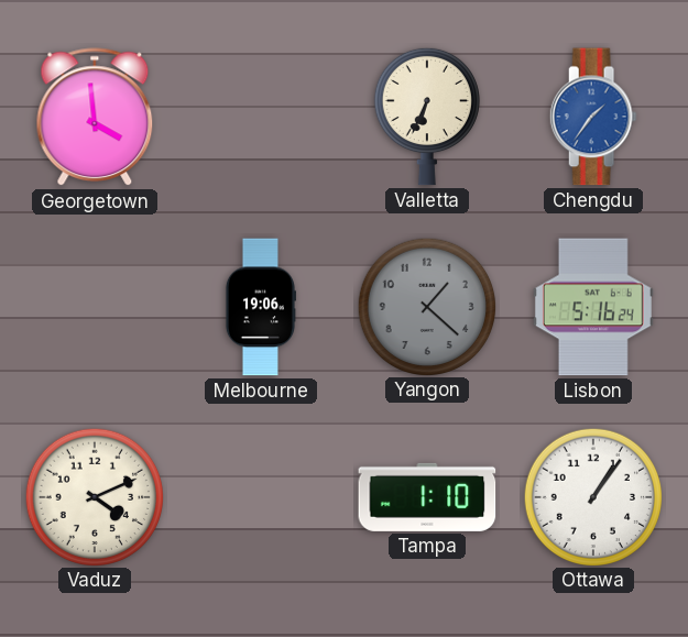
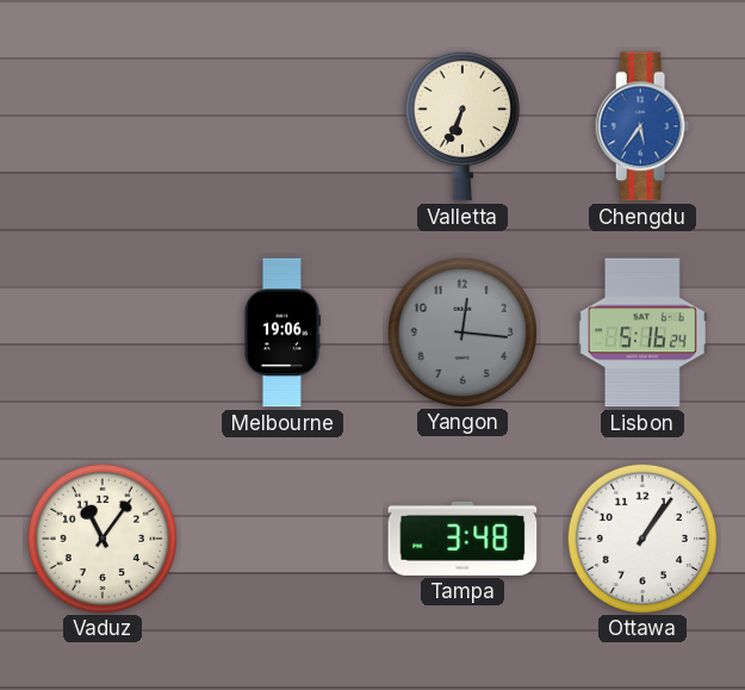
Georgetown: 3:59 -> none (95, 118)
Chengdu: 1:36 -> 5:36 (642, 126)
Yangon: 1:22 -> 12:16 (461, 331)
Vaduz: 4:11 -> 11:06 (101, 537)
Tampa: 1:10 -> 3:48 (462, 539)
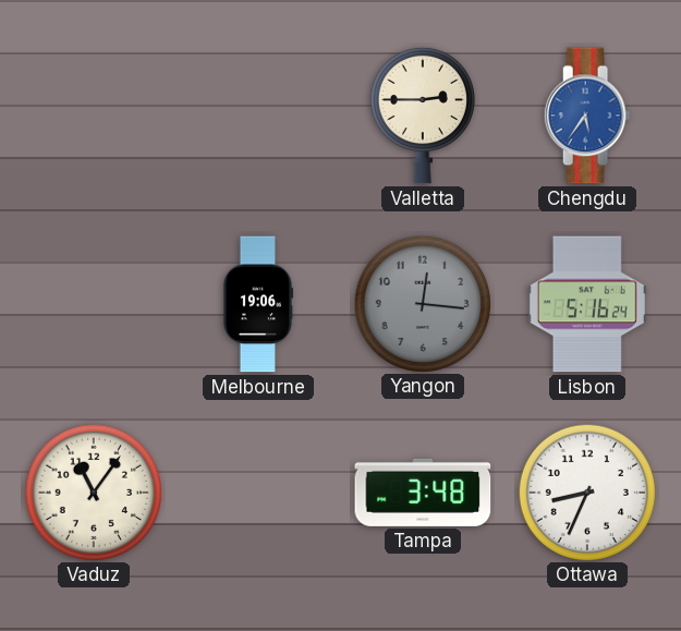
Valletta: 6:34 -> 2:45 (423, 116)
Ottawa: 1:06 -> 8:34 (586, 492)
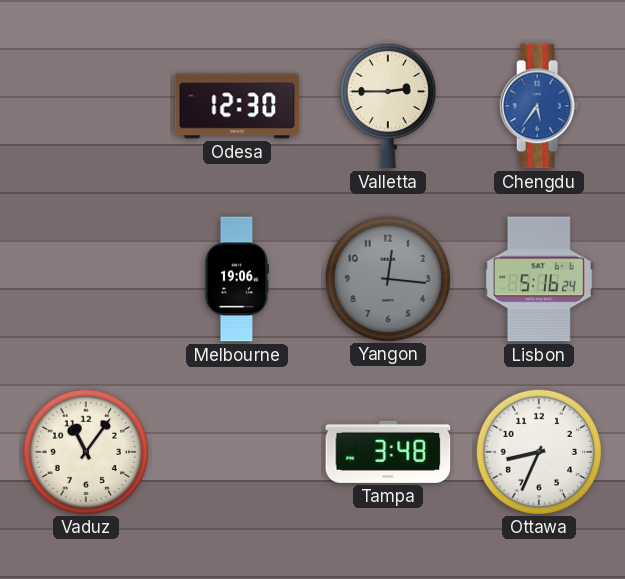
Odesa: none -> 12:30 (237, 106)
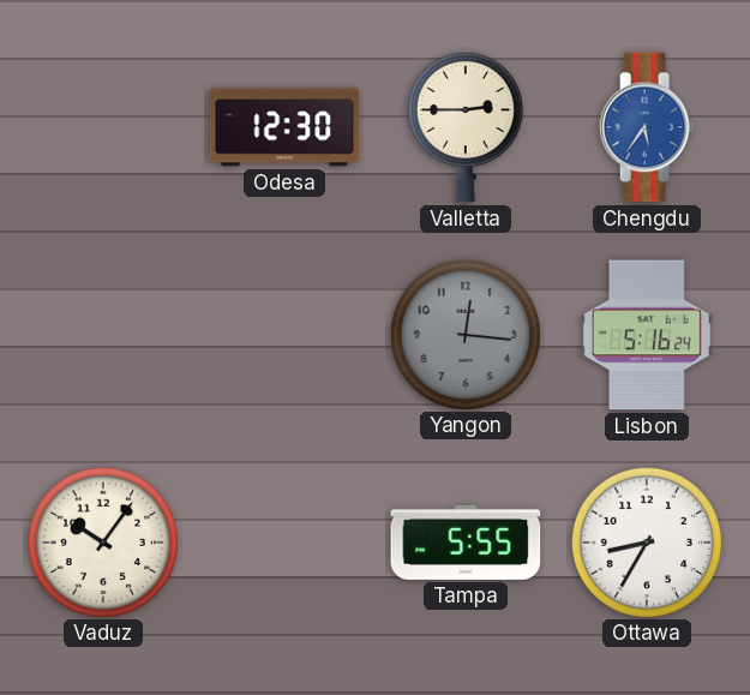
Melbourne: 19:06 -> none (236, 279)
Vaduz: 11:06 -> 10:06 (102, 541)
Tampa: 3:48 -> 5:55 (466, 543)
Ottawa: 8:34 -> 8:35 (646, 541)
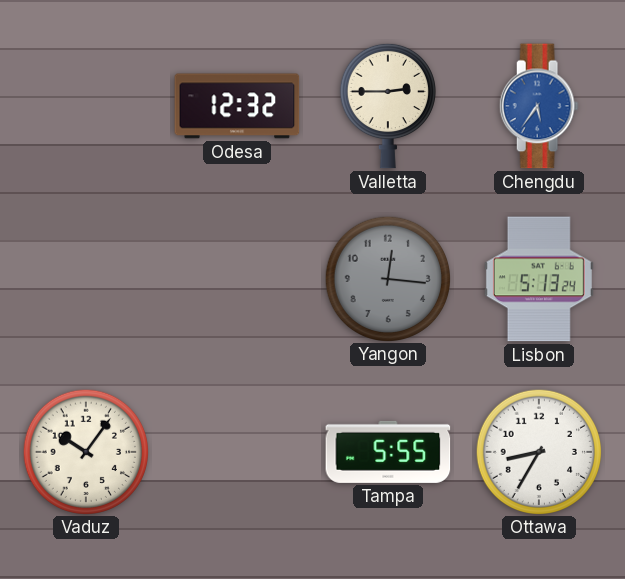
Odesa: 12:30 -> 12:32 (237, 106)
Lisbon: 5:16 -> 5:13 (539, 279)
